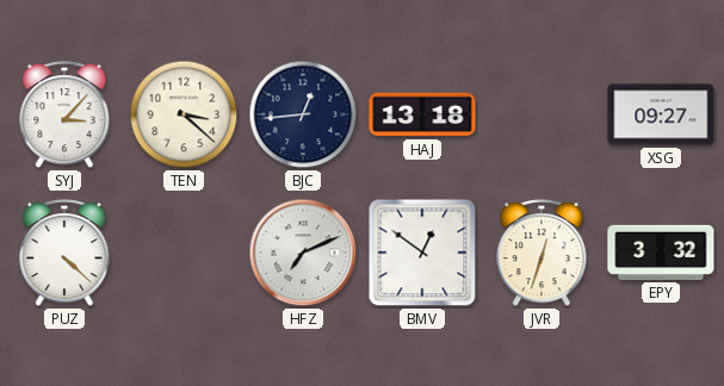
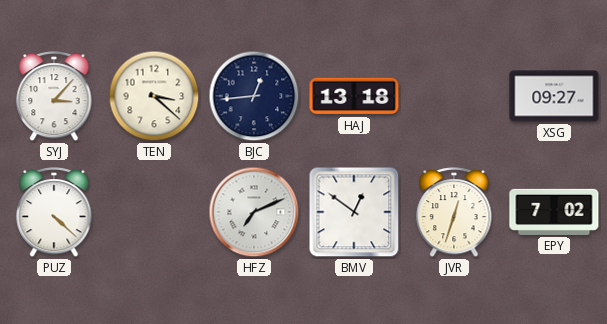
EPY: 3:32 -> 7:02 (554, 212)
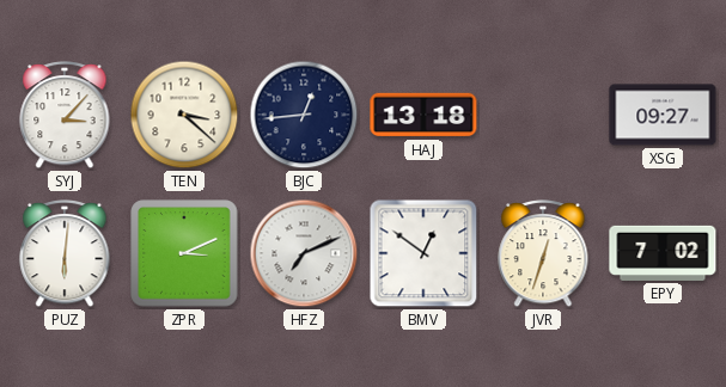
PUZ: 4:22 -> 6:01 (65, 254)
ZPR: none -> 3:11 (184, 253)
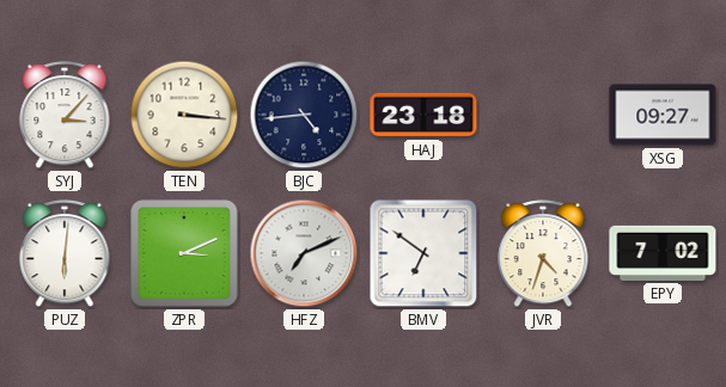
TEN: 3:22 -> 3:16 (184, 115)
BJC: 12:44 -> 4:44 (304, 115)
HAJ: 13:18 -> 23:18 (423, 115)
BMV: 12:51 -> 6:51 (423, 253)
JVR: 12:33 -> 4:33 (543, 254)
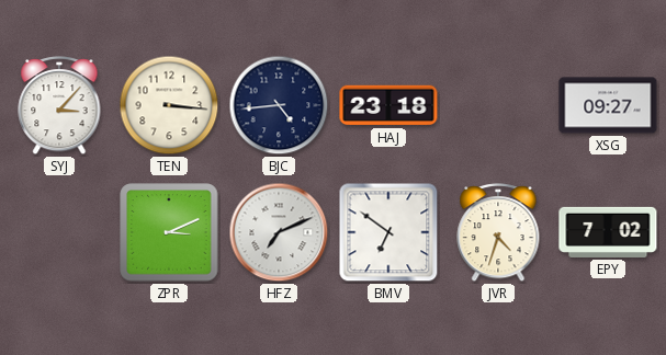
PUZ: 6:01 -> none (65, 254)
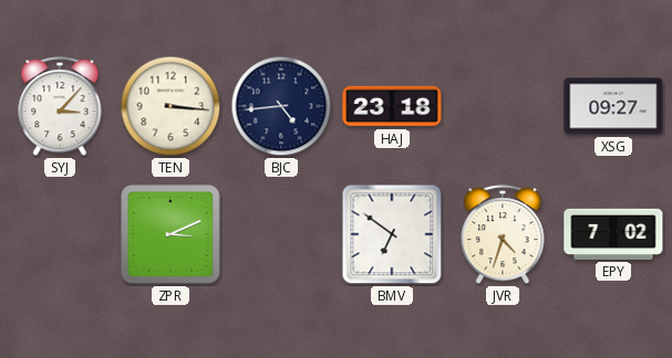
HFZ: 7:11 -> none (279, 232)
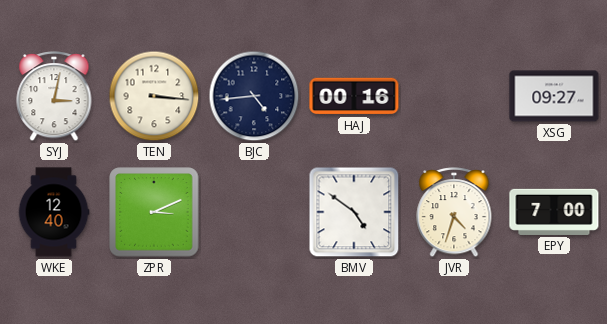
SYJ: 3:07 -> 3:02 (54, 97)
HAJ: 23:18 -> 00:16 (354, 96)
WKE: none -> 12:40 (54, 212)
BMV: 6:51 -> 4:51 (354, 212)
EPY: 7:02 -> 7:00 (554, 212)
